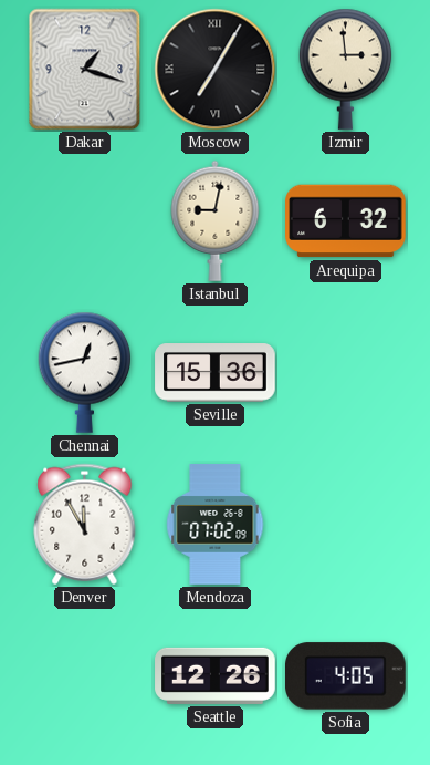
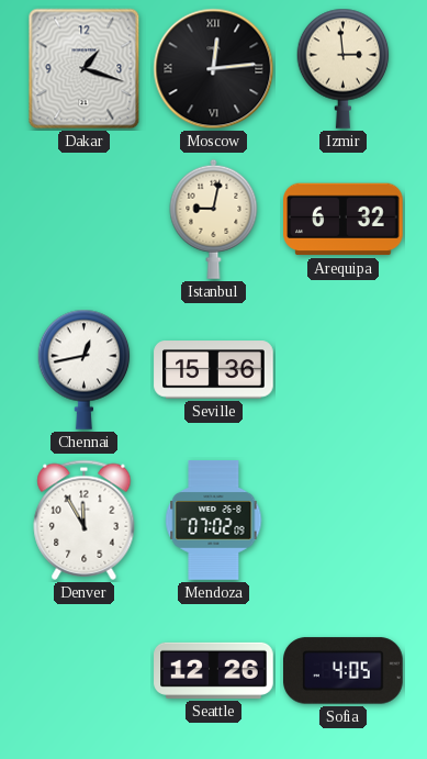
Moscow: 7:05 -> 12:14 (214, 69)
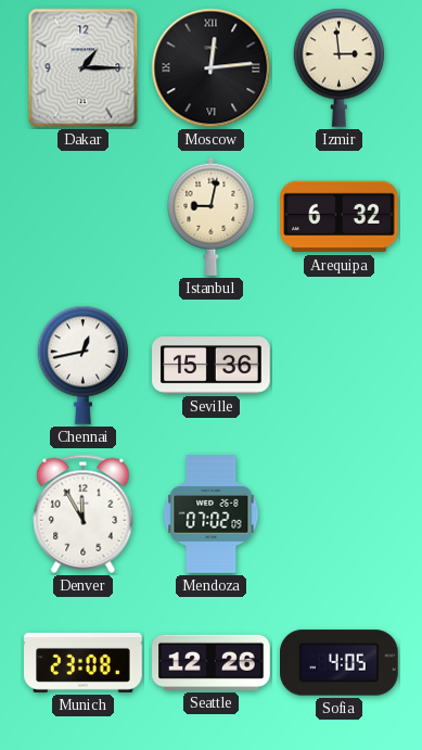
Dakar: 1:18 -> 1:15 (84, 68)
Munich: none -> 23:08 (84, 662)
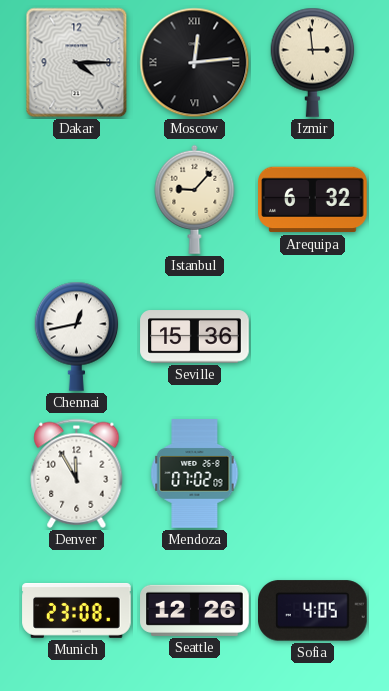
Dakar: 1:15 -> 4:15 (77, 63)
Istanbul: 9:02 -> 9:07 (195, 199)
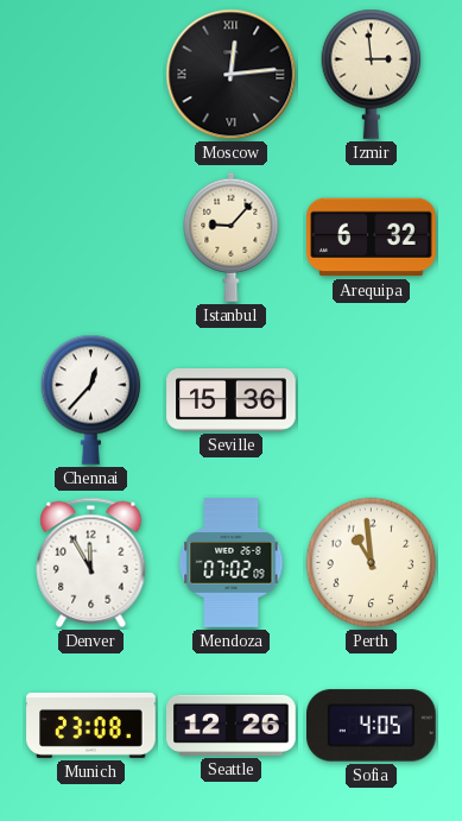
Dakar: 4:15 -> none (77, 63)
Chennai: 12:43 -> 12:37 (91, 399)
Perth: none -> 10:59 (372, 563)
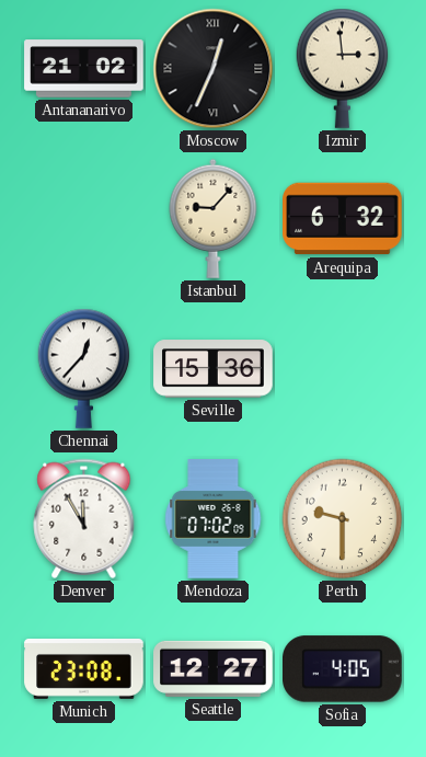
Antananarivo: none -> 21:02 (84, 69)
Moscow: 12:14 -> 12:34 (214, 69)
Perth: 10:59 -> 9:30 (343, 519)
Seattle: 12:26 -> 12:27 (214, 668)
